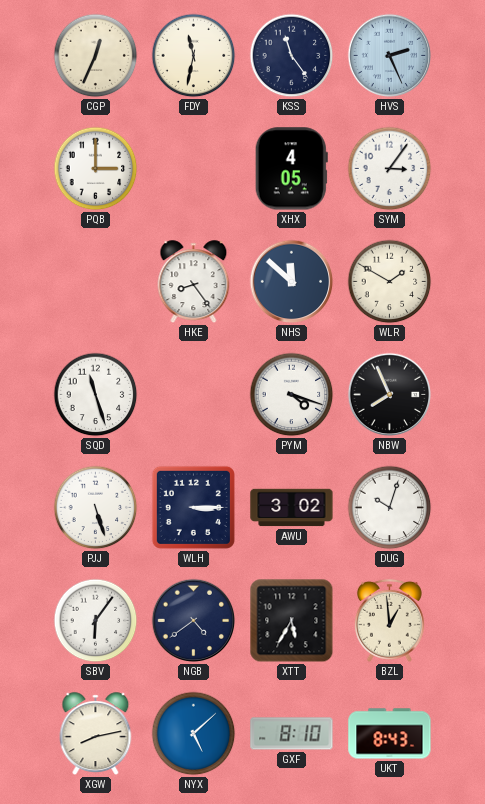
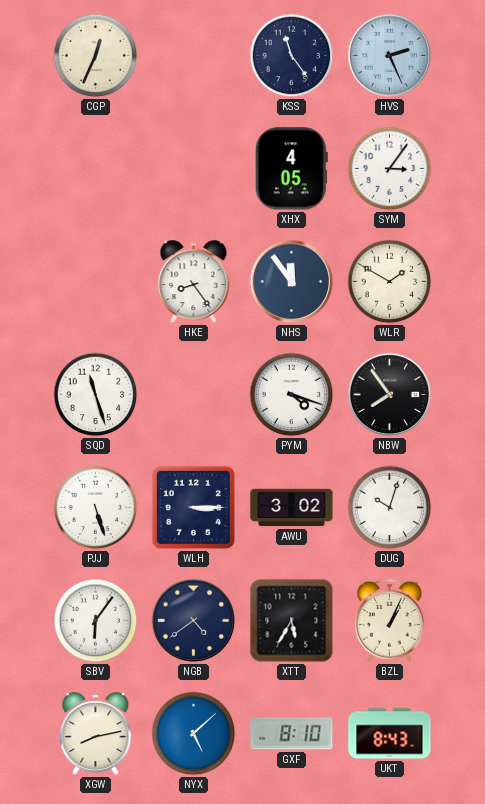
FDY: 11:32 -> none (194, 56)
PQB: 3:00 -> none (96, 169)
NHS: 11:52 -> 11:54 (292, 282)
NBW: 7:56 -> 7:54 (390, 395)
BZL: 12:59 -> 1:04 (389, 620)
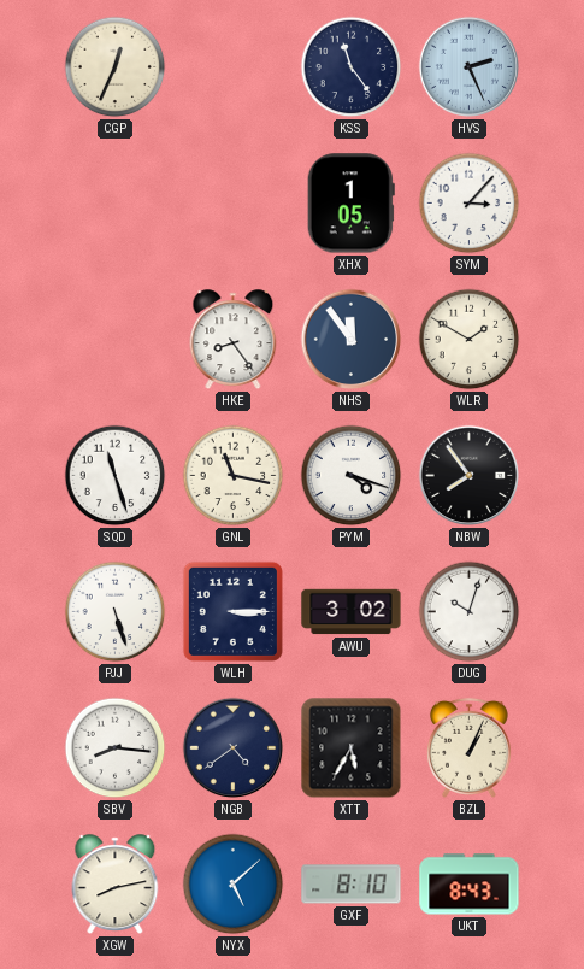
XHX: 4:05 -> 1:05 (350, 204)
SYM: 3:06 -> 3:07 (470, 204)
GNL: none -> 11:17 (234, 476)
SBV: 6:06 -> 8:16 (116, 748)
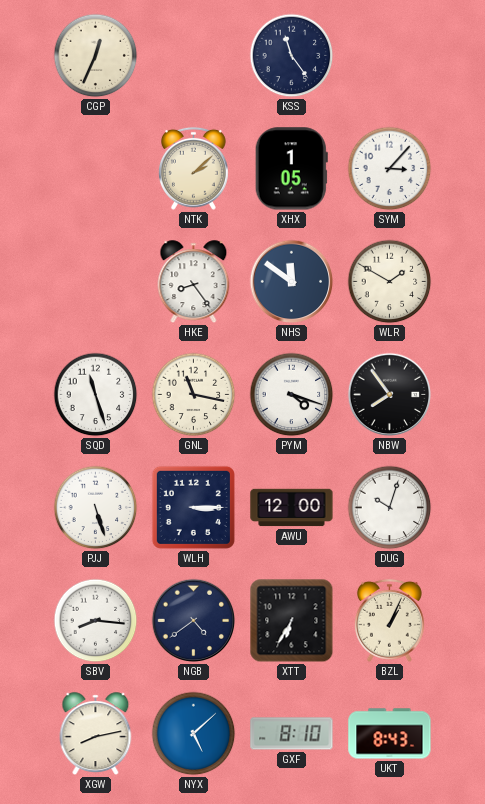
HVS: 2:26 -> none (470, 67)
NTK: none -> 2:08 (193, 168)
NHS: 11:54 -> 11:51 (292, 282)
AWU: 3:02 -> 12:00 (292, 508)
XTT: 5:35 -> 6:35 (292, 621)
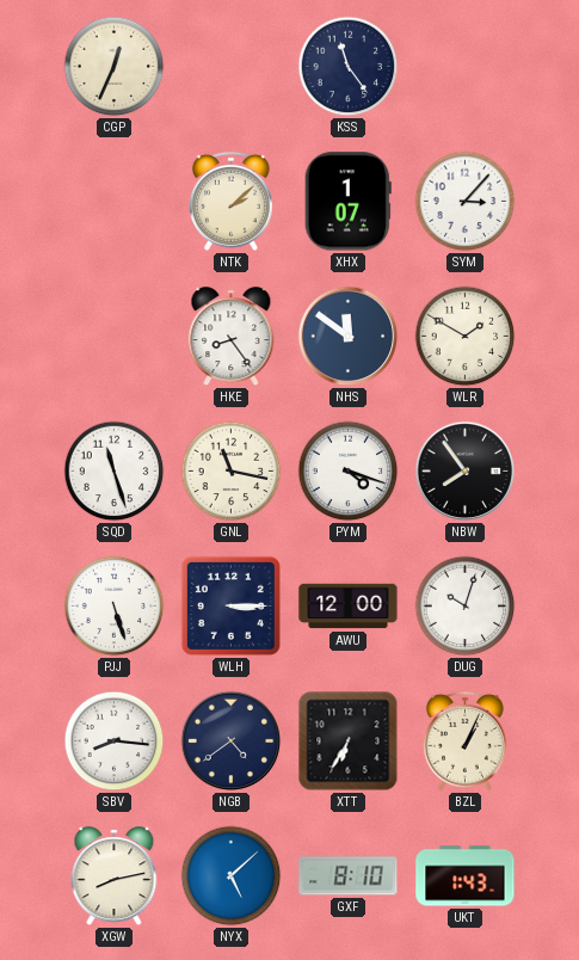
XHX: 1:05 -> 1:07 (347, 202)
UKT: 8:43 -> 1:43 (466, 876)
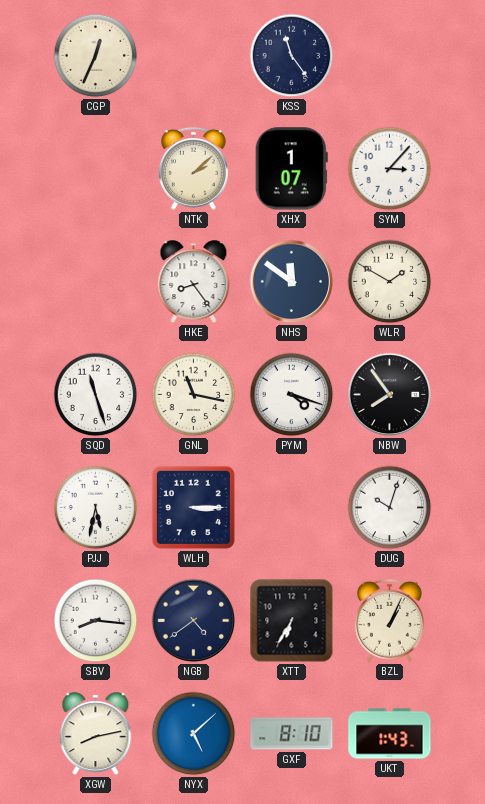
PJJ: 5:27 -> 5:32 (96, 508)
AWU: 12:00 -> none (349, 607)
